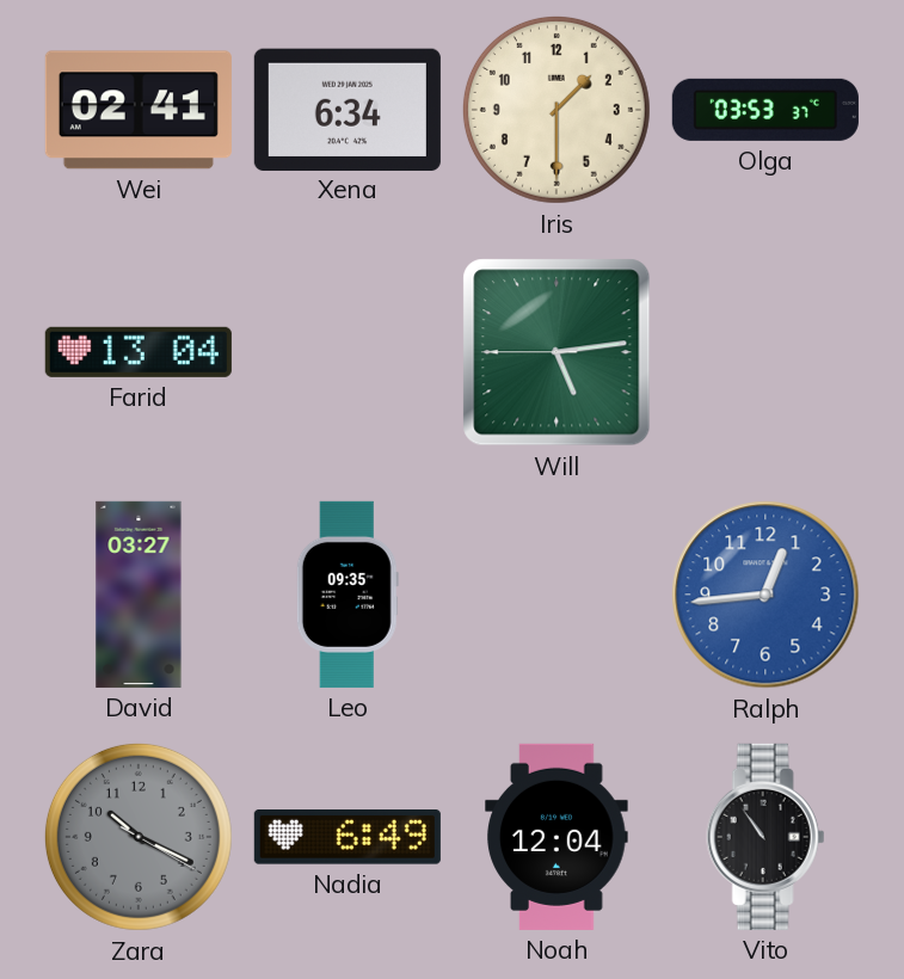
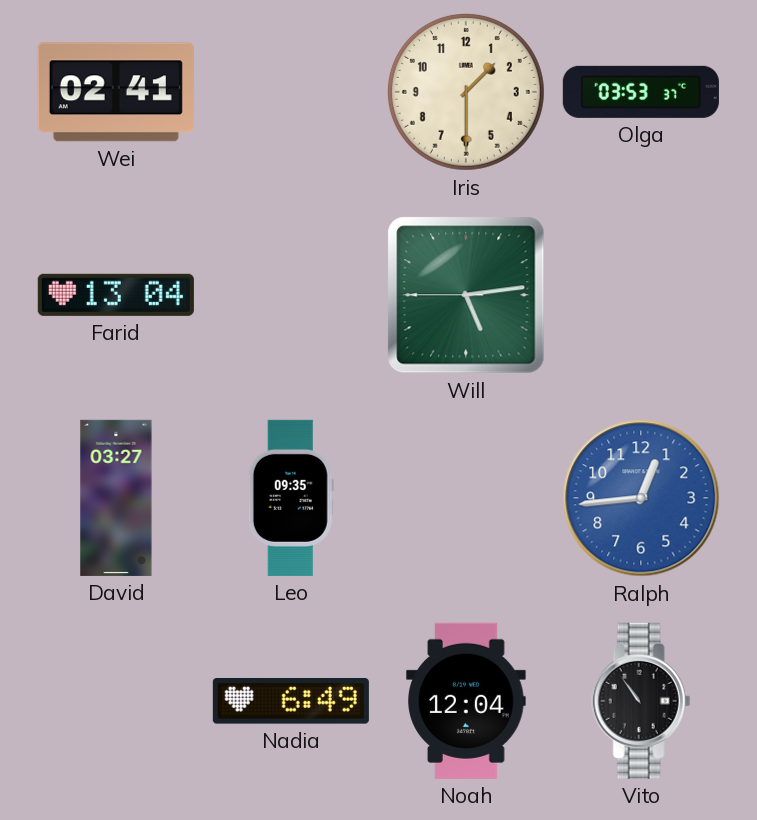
Xena: 6:34 -> none (348, 109)
Zara: 10:19 -> none (139, 837)
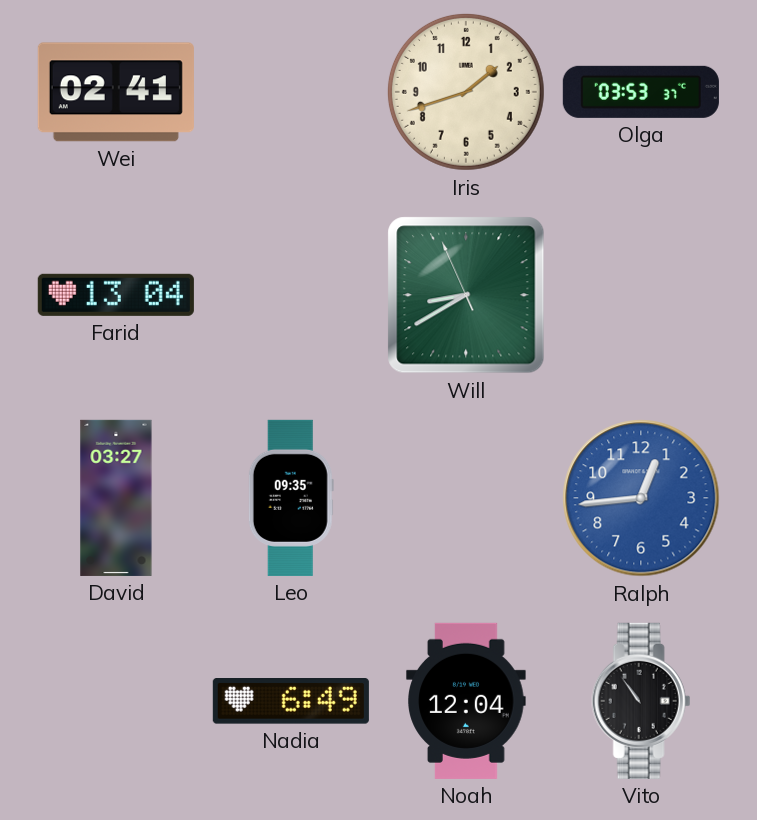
Iris: 1:30 -> 1:42 (466, 92)
Will: 5:13 -> 8:39 (466, 295)
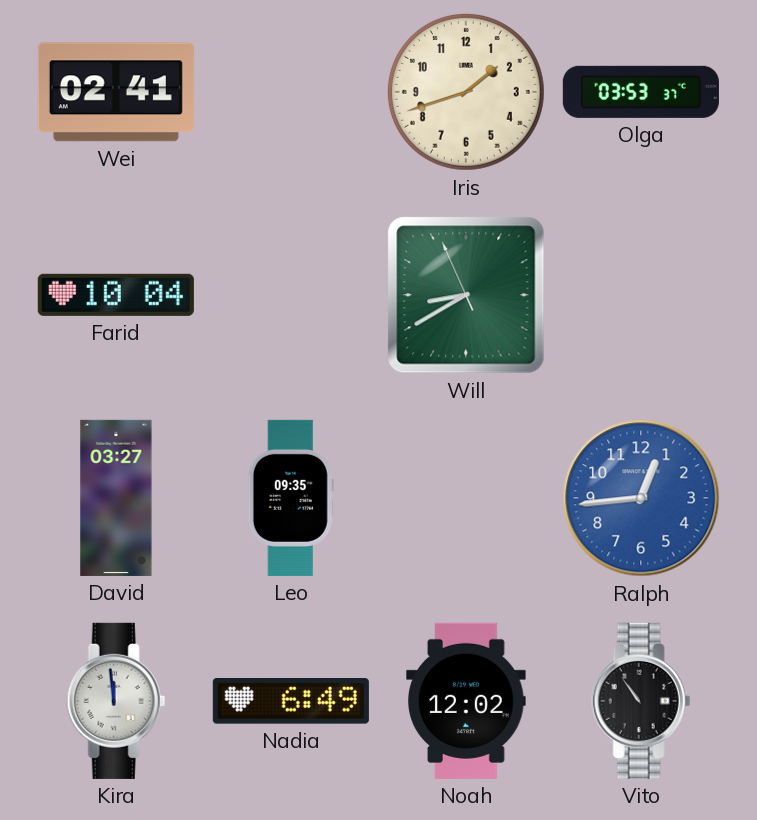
Farid: 13:04 -> 10:04 (116, 295)
Kira: none -> 11:59 (116, 701)
Noah: 12:04 -> 12:02 (466, 701)
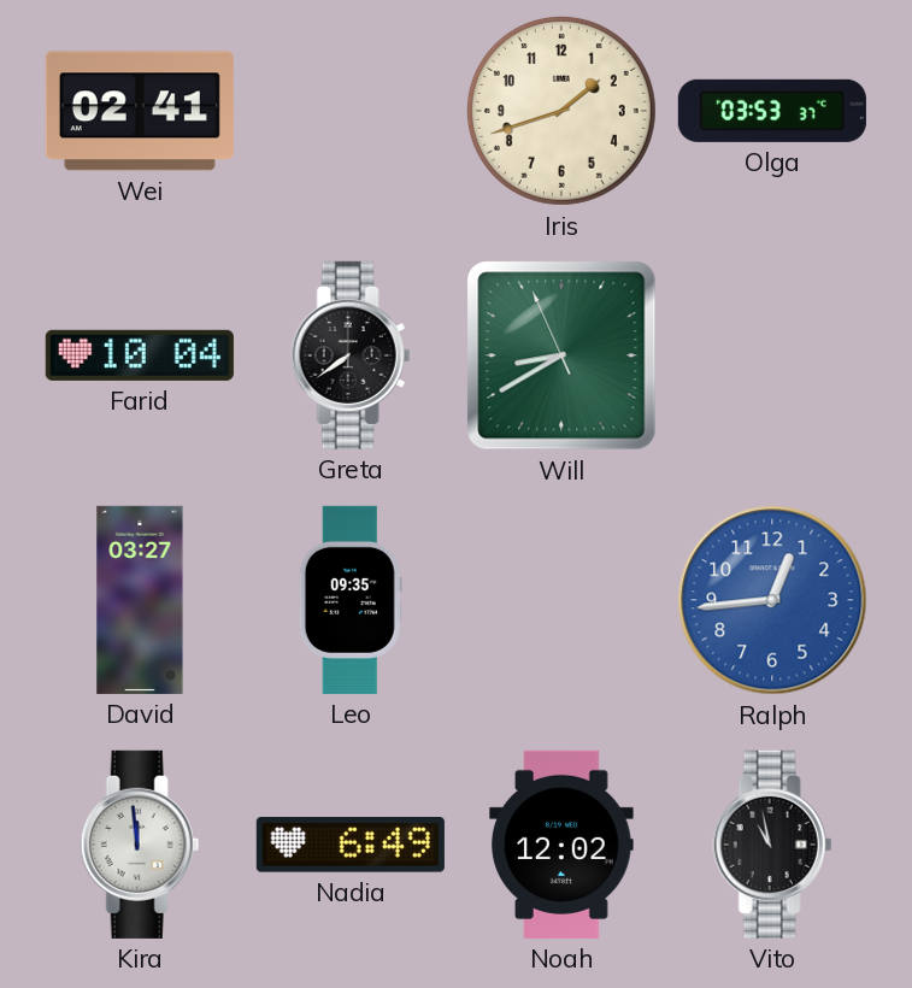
Greta: none -> 7:39 (351, 355)
Vito: 10:54 -> 10:58 (772, 845)
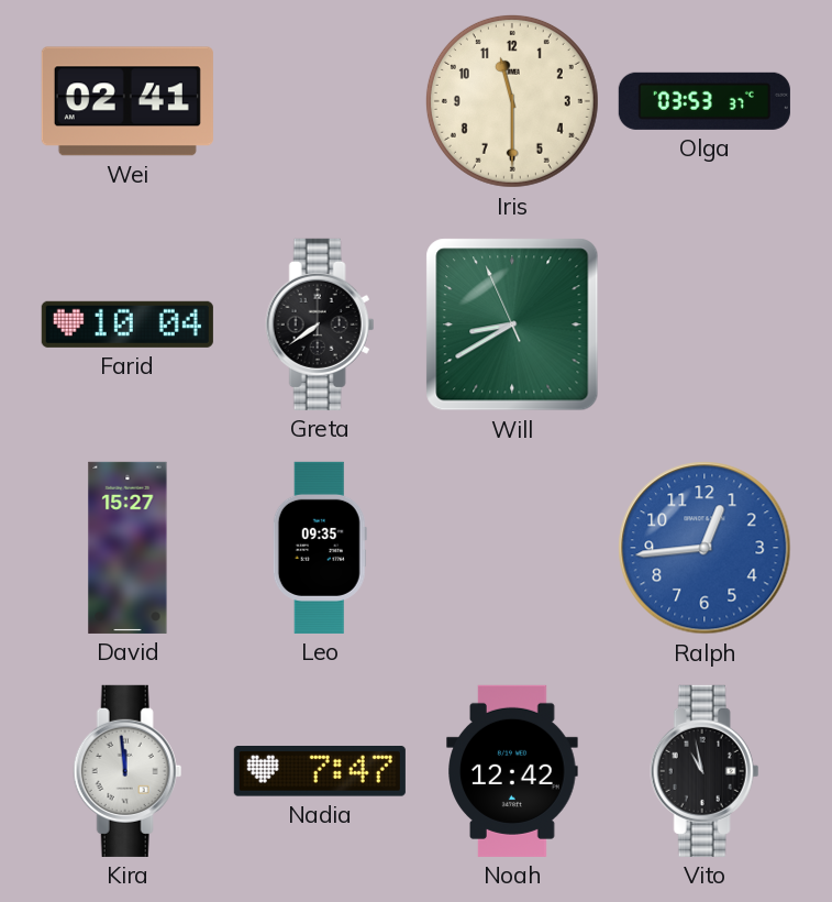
Iris: 1:42 -> 11:30 (512, 101)
David: 03:27 -> 15:27 (127, 548)
Nadia: 6:49 -> 7:47 (320, 771)
Noah: 12:02 -> 12:42 (512, 771)
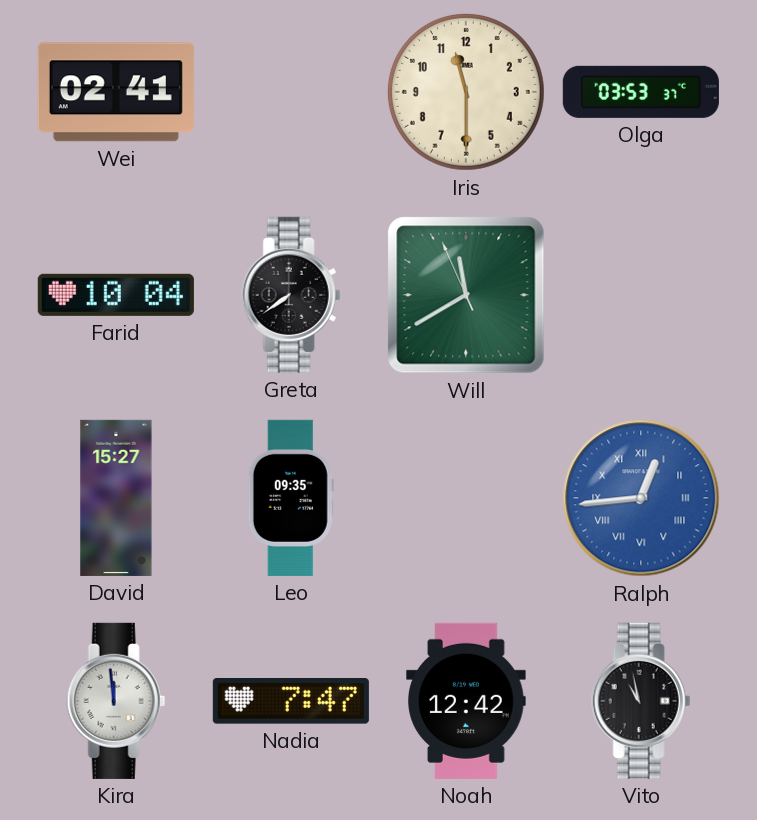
Will: 8:39 -> 11:39 (466, 295)
Ralph numerals: Arabic -> Roman (641, 498)
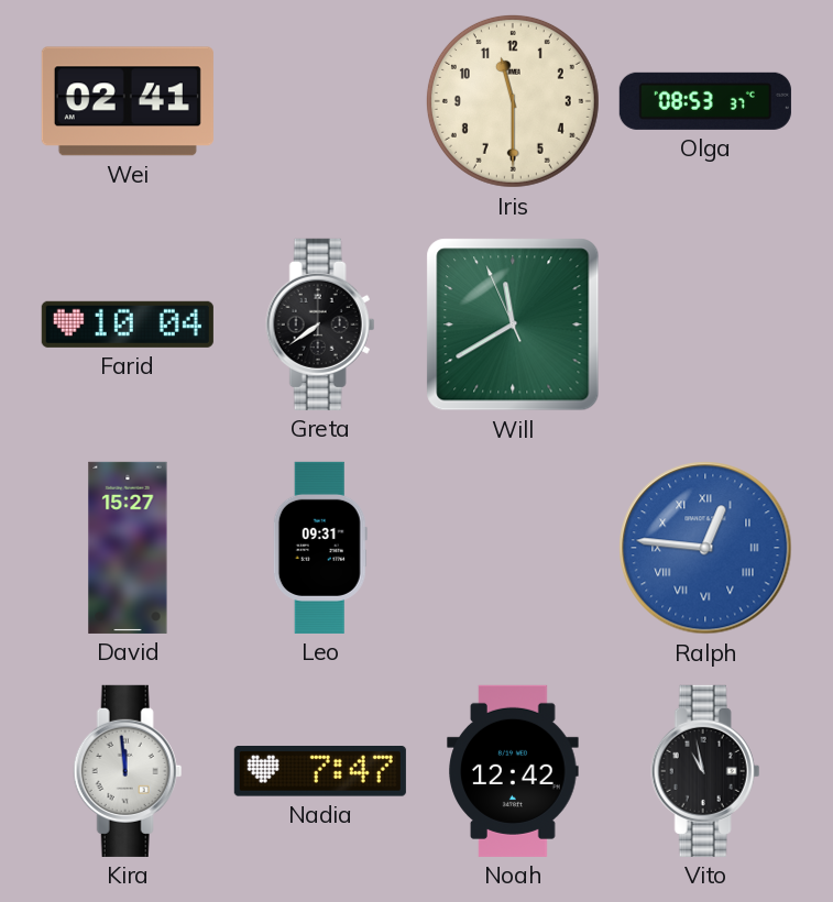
Olga: 03:53 -> 08:53 (705, 101)
Leo: 09:35 -> 09:31 (320, 548)
Ralph: 12:44 -> 12:46 (705, 548)
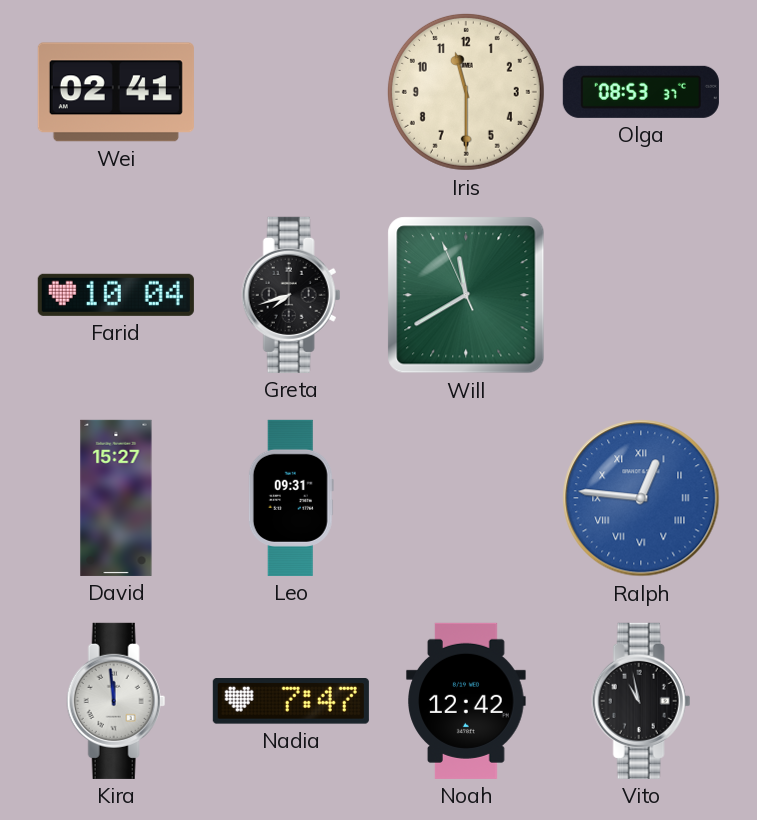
Greta: 7:39 -> 7:42 (291, 295)
